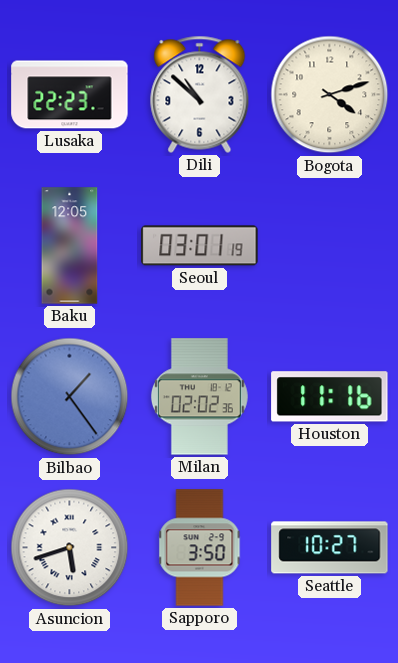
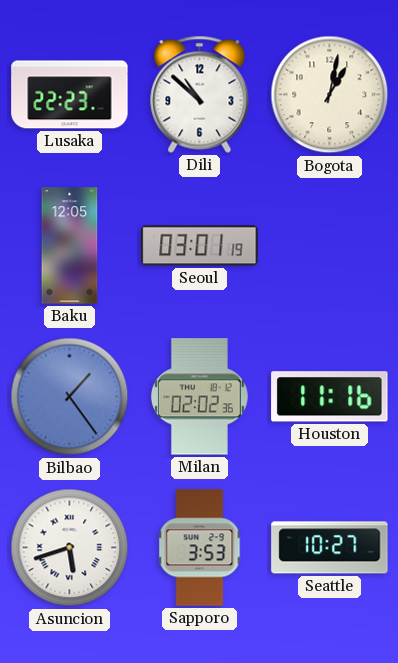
Bogota: 4:12 -> 1:02 (330, 95)
Sapporo: 3:50 -> 3:53 (200, 548)
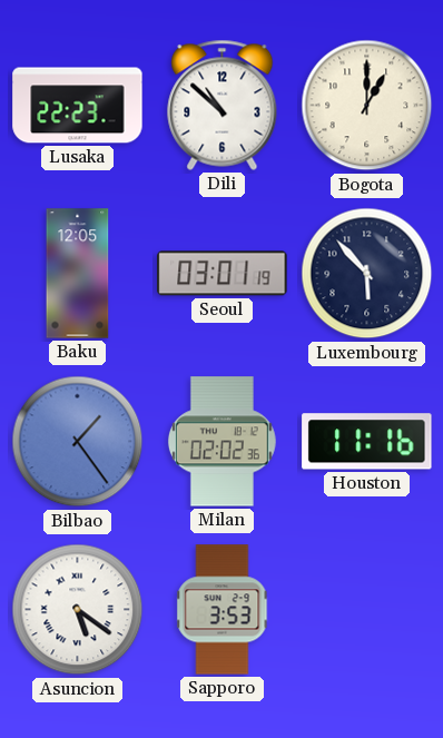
Bogota: 1:02 -> 1:00 (367, 106)
Luxembourg: none -> 5:53 (367, 274)
Asuncion: 5:42 -> 5:21 (78, 610)
Seattle: 10:27 -> none (330, 548)
